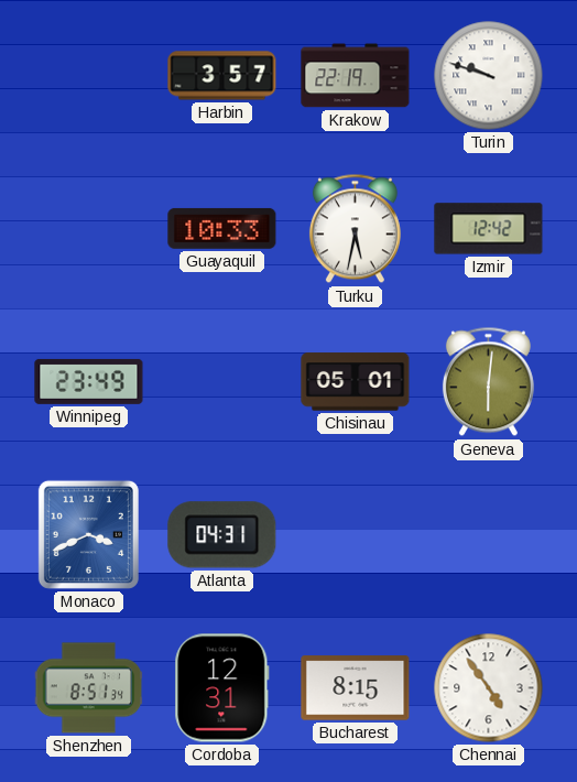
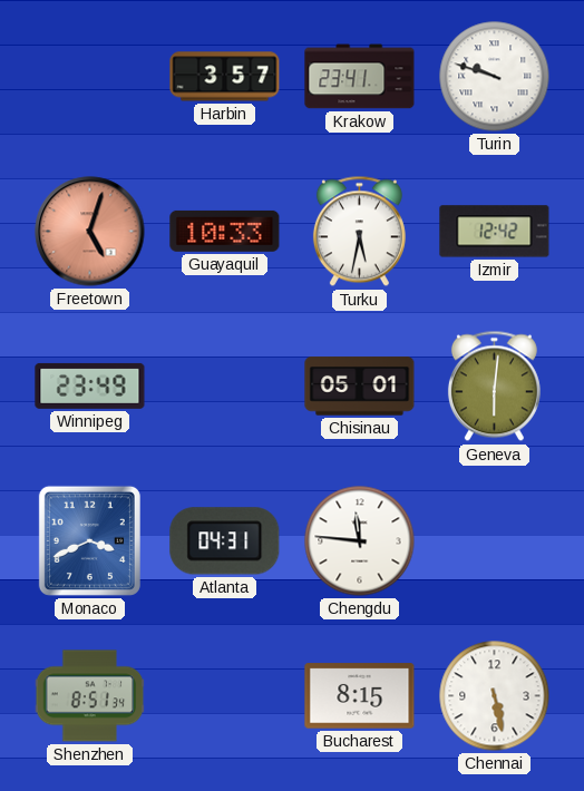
Krakow: 22:19 -> 23:41 (360, 77)
Freetown: none -> 5:03 (90, 232)
Chengdu: none -> 11:46 (360, 541)
Cordoba: 12:31 -> none (222, 688)
Chennai: 4:54 -> 5:28 (495, 696)
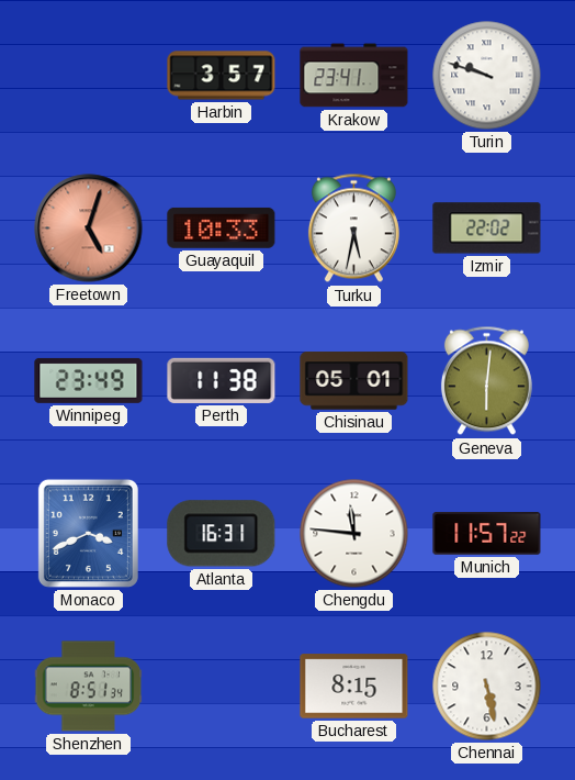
Izmir: 12:42 -> 22:02 (487, 229)
Perth: none -> 11:38 (222, 380)
Atlanta: 04:31 -> 16:31 (222, 534)
Munich: none -> 11:57 (487, 534)
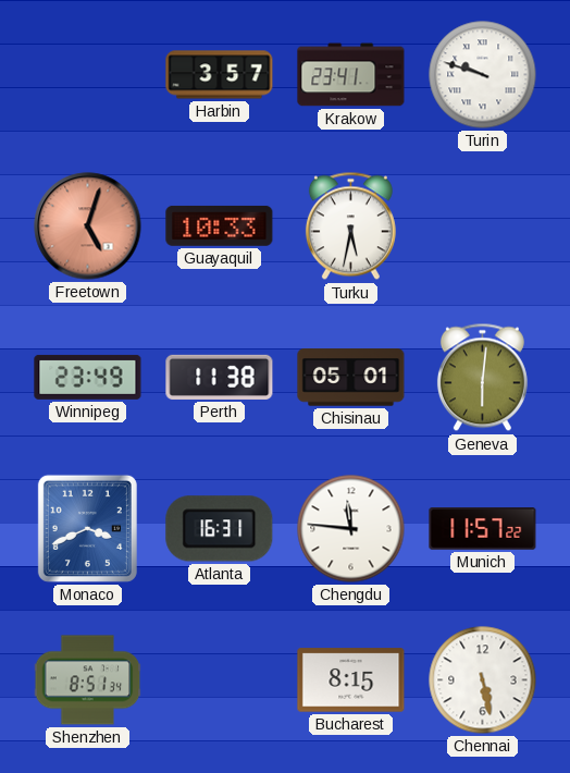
Izmir: 22:02 -> none (487, 229)
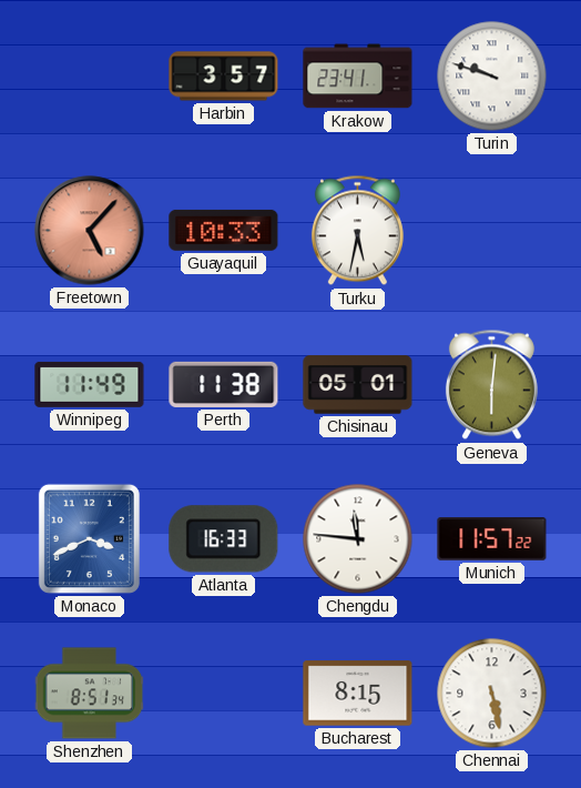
Freetown: 5:03 -> 5:07 (90, 231)
Winnipeg: 23:49 -> 11:49 (90, 384)
Atlanta: 16:31 -> 16:33 (224, 539)
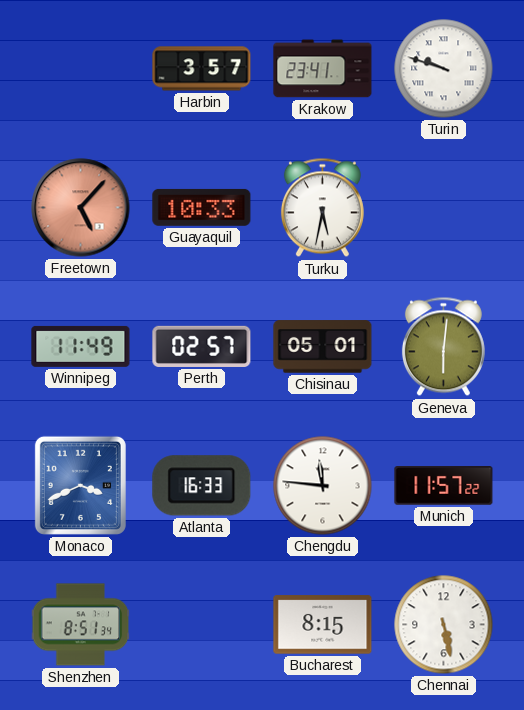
Perth: 11:38 -> 02:57 (202, 346)
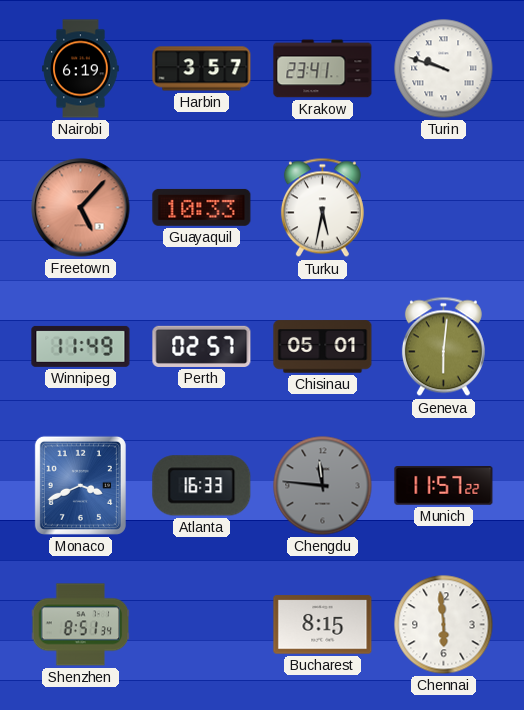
Nairobi: none -> 6:19 (81, 69)
Chengdu dial: white -> grey (323, 486)
Chennai: 5:28 -> 5:59 (444, 625)
